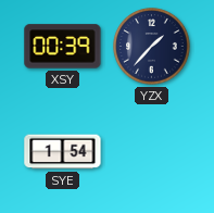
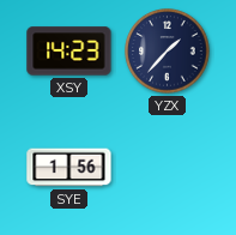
XSY: 00:39 -> 14:23 (69, 52)
SYE: 1:54 -> 1:56 (69, 168)
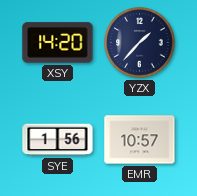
XSY: 14:23 -> 14:20 (58, 43)
EMR: none -> 10:57 (140, 140)
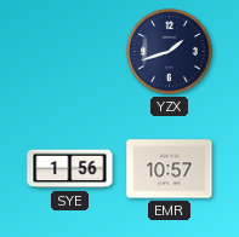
XSY: 14:20 -> none (58, 43)
YZX: 1:37 -> 1:42 (170, 52)
